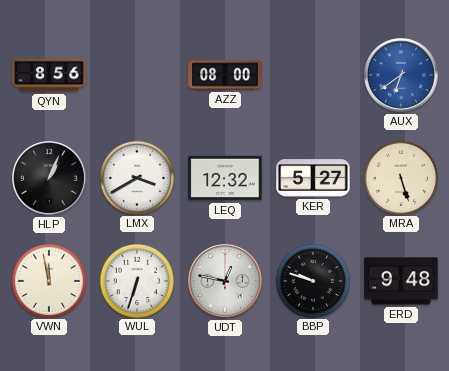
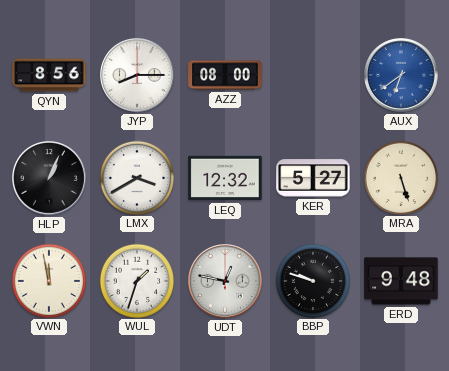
JYP: none -> 8:15 (138, 76)
WUL: 6:33 -> 1:33 (136, 280)
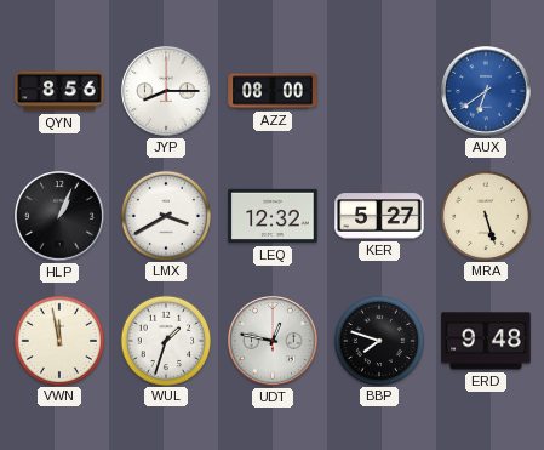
BBP: 9:48 -> 7:48 (378, 340)
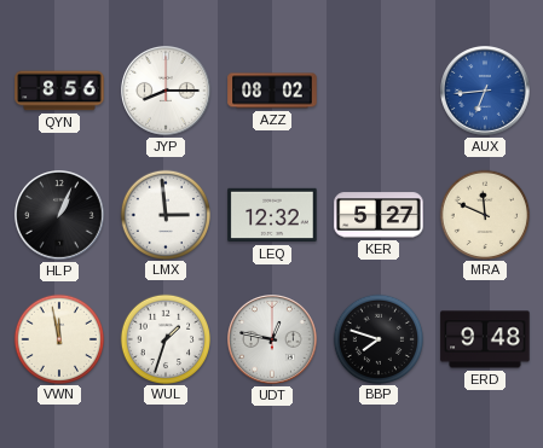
AZZ: 08:00 -> 08:02 (272, 91)
AUX: 6:39 -> 6:44 (486, 92)
LMX: 3:40 -> 2:59 (164, 214)
MRA: 5:27 -> 11:49 (484, 214)
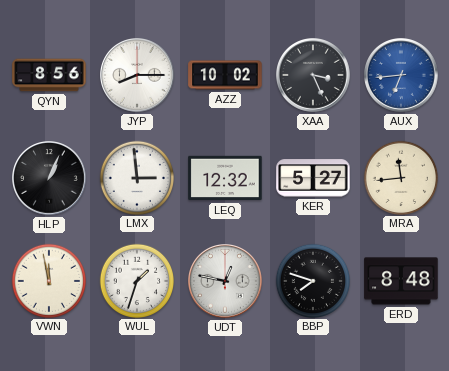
AZZ: 08:02 -> 10:02 (225, 75)
XAA: none -> 3:26 (314, 76)
MRA: 11:49 -> 11:44 (400, 177)
ERD: 9:48 -> 8:48 (401, 281)
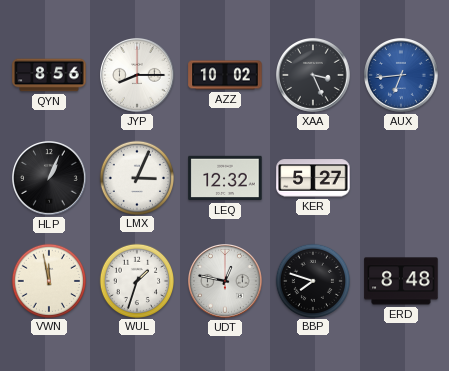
LMX: 2:59 -> 3:04 (136, 177)
MRA: 11:44 -> none (400, 177)
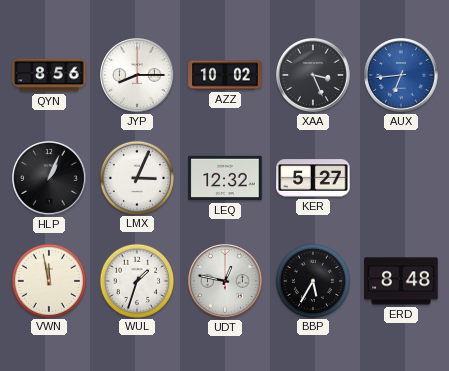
BBP: 7:48 -> 5:35 (312, 280)
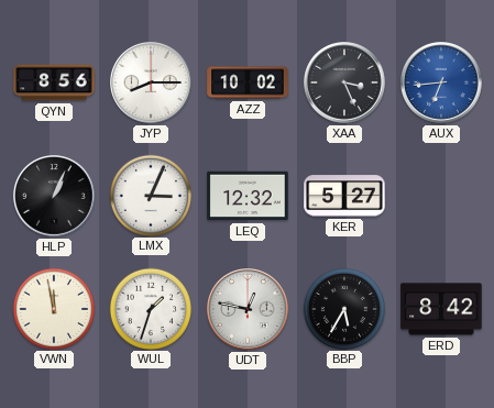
ERD: 8:48 -> 8:42 (441, 309)
